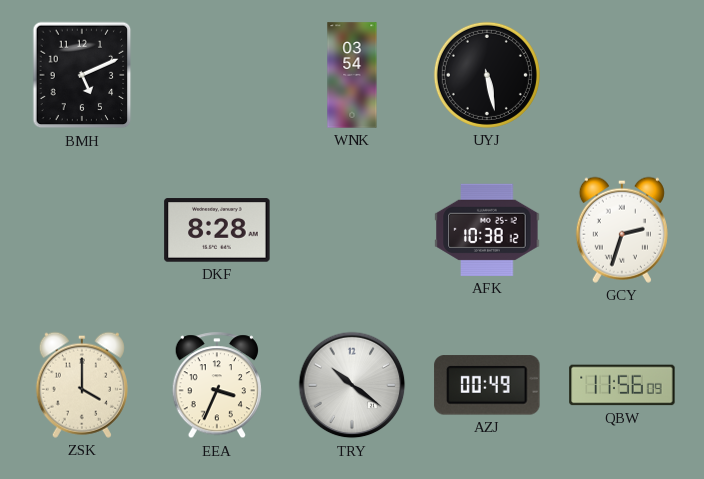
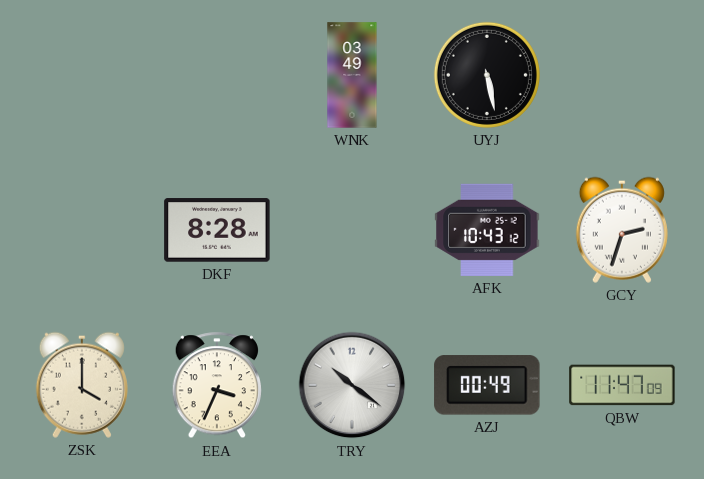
BMH: 5:11 -> none (82, 75)
WNK: 03:54 -> 03:49 (352, 75)
AFK: 10:38 -> 10:43 (487, 230)
QBW: 11:56 -> 11:47 (622, 385)
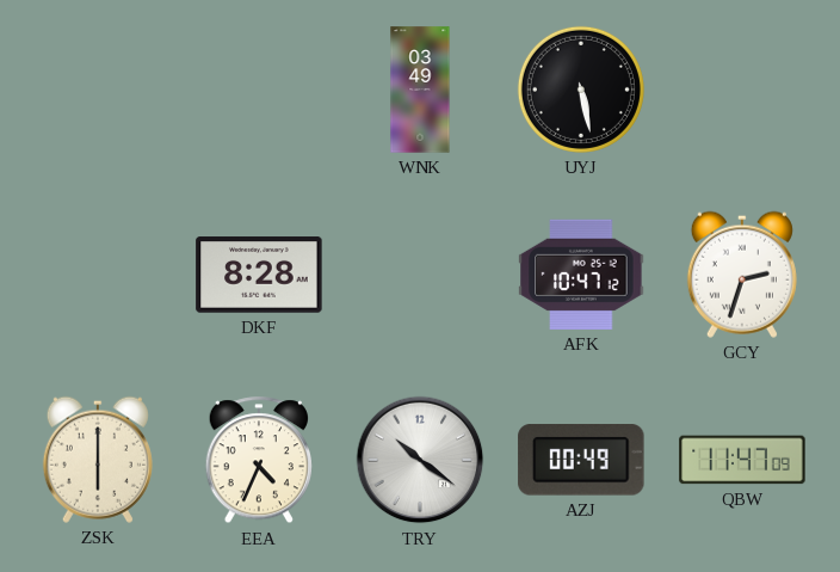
AFK: 10:43 -> 10:47 (581, 275)
ZSK: 4:00 -> 6:00 (98, 460)
EEA: 3:34 -> 4:34 (258, 461)
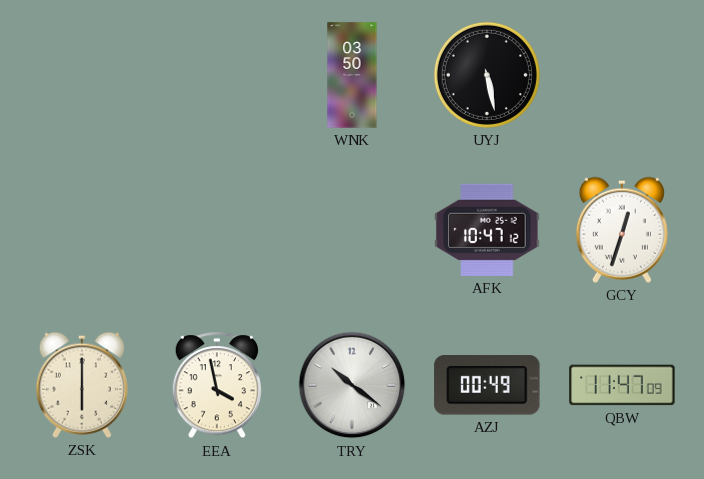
WNK: 03:49 -> 03:50 (352, 75)
DKF: 8:28 -> none (259, 275)
GCY: 2:33 -> 12:33 (622, 230)
EEA: 4:34 -> 3:58 (216, 386)
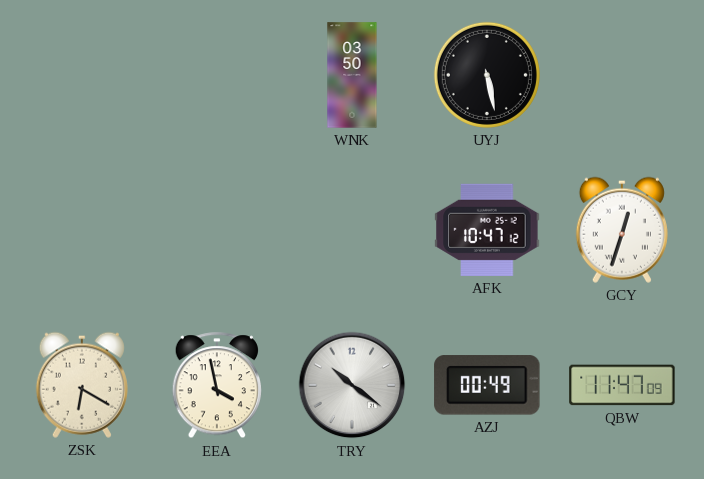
ZSK: 6:00 -> 6:20 (82, 385)
